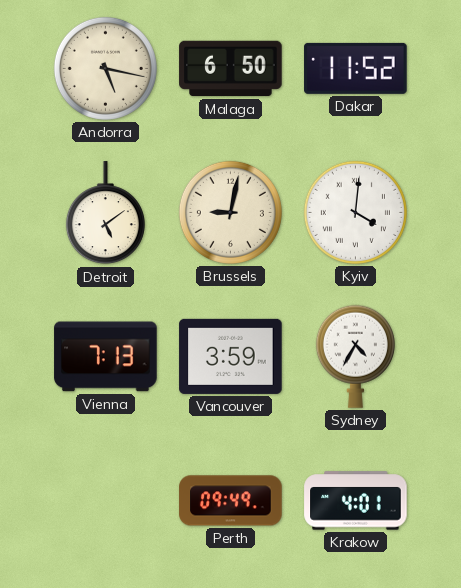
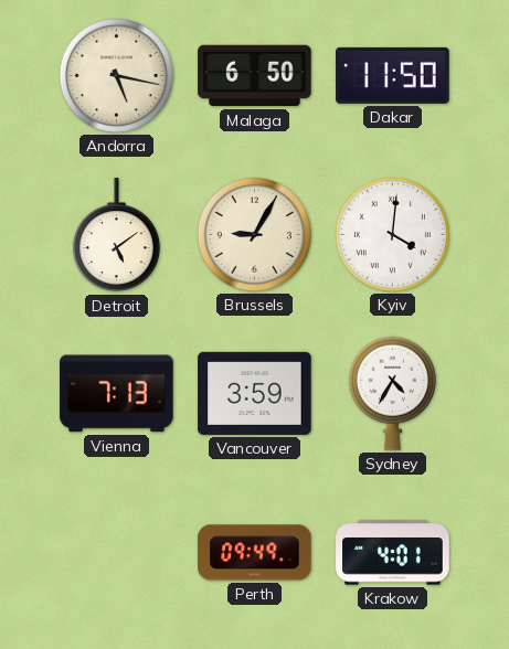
Dakar: 11:52 -> 11:50 (393, 75)
Brussels: 9:02 -> 9:05 (254, 234)
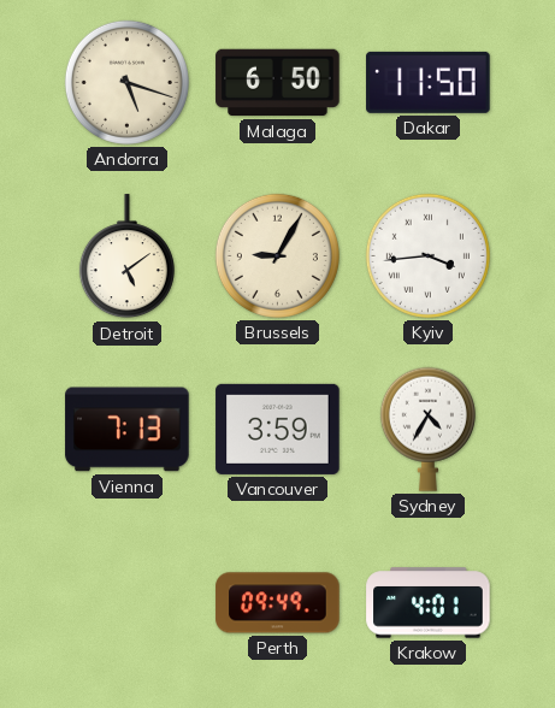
Andorra: 5:17 -> 5:18 (126, 82)
Kyiv: 4:01 -> 3:44 (427, 255)
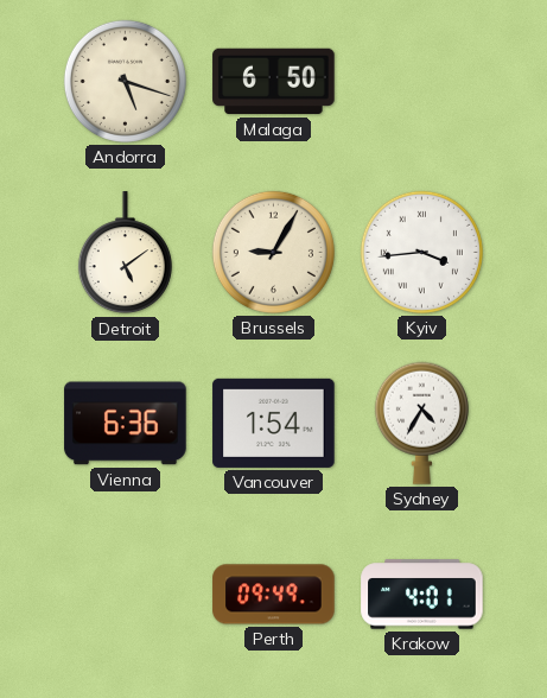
Dakar: 11:50 -> none (429, 82)
Vienna: 7:13 -> 6:36 (126, 424)
Vancouver: 3:59 -> 1:54 (274, 423)
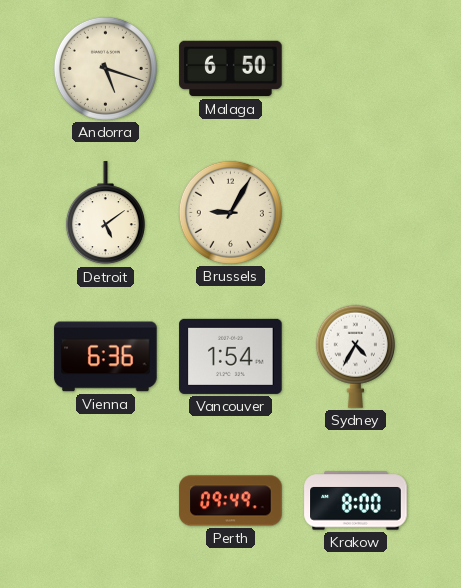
Kyiv: 3:44 -> none (421, 252)
Krakow: 4:01 -> 8:00 (356, 501)
